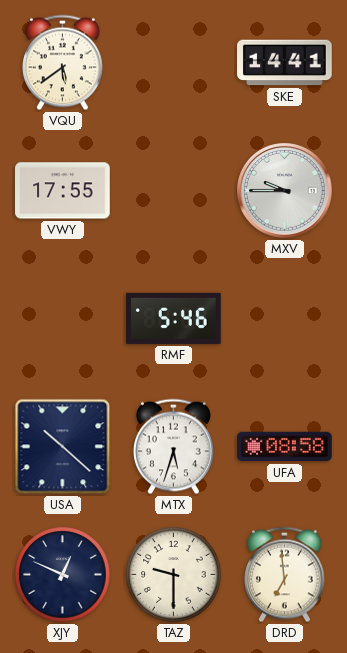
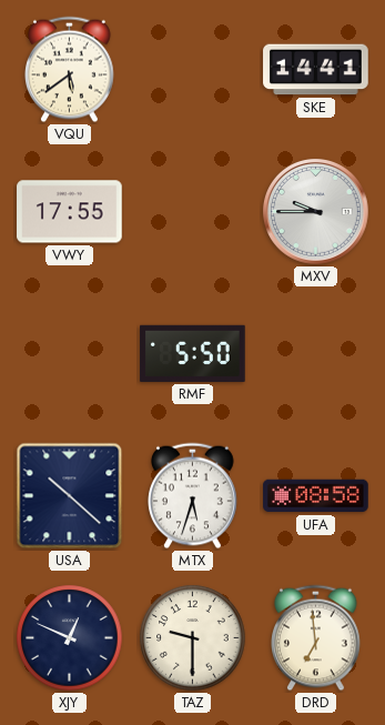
RMF: 5:46 -> 5:50 (193, 353)
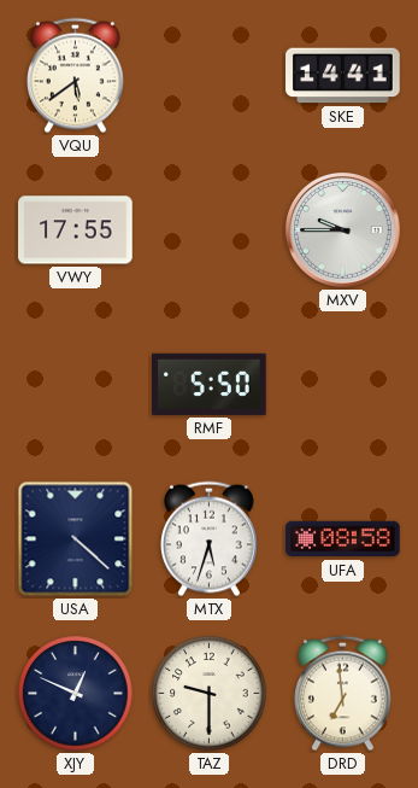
USA: 10:22 -> 4:22 (76, 539)
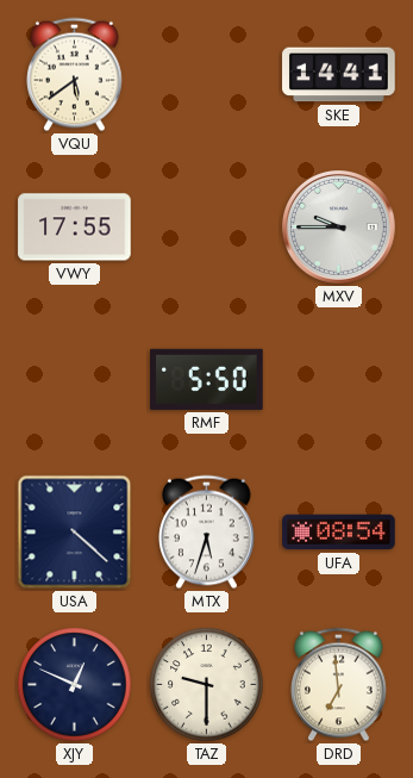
UFA: 08:58 -> 08:54 (339, 533)
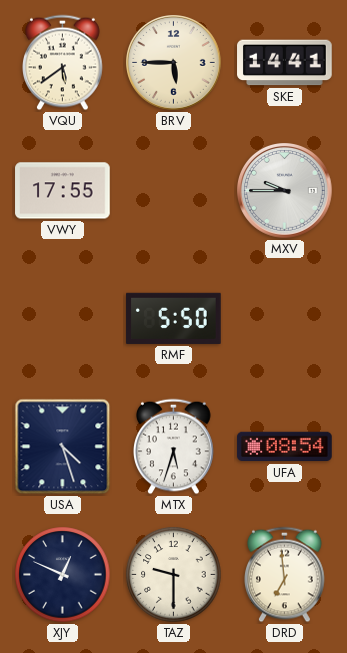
BRV: none -> 5:45 (174, 63)
USA: 4:22 -> 4:27 (63, 447)
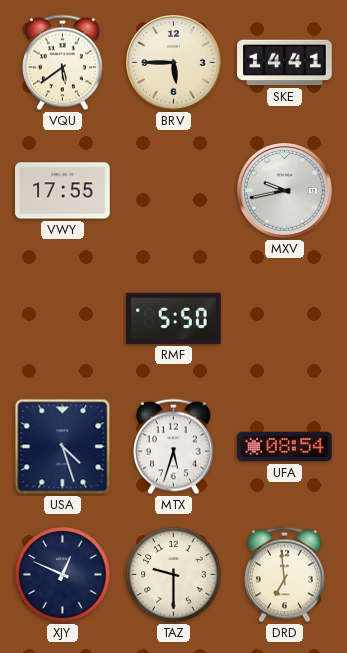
MXV: 9:45 -> 9:43 (285, 191)
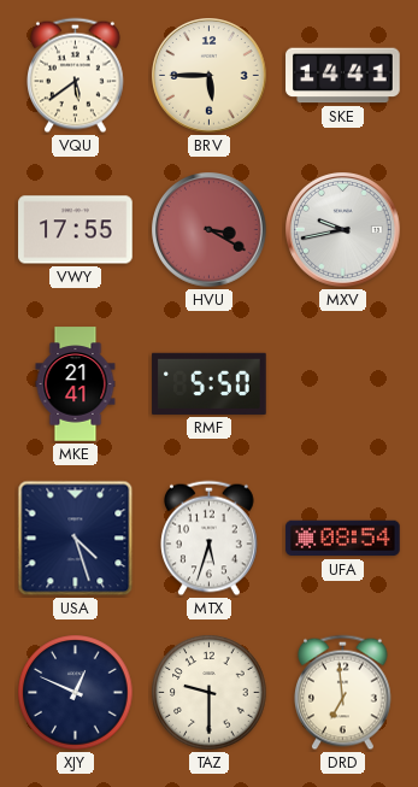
HVU: none -> 3:20 (210, 230)
MKE: none -> 21:41 (76, 384)
